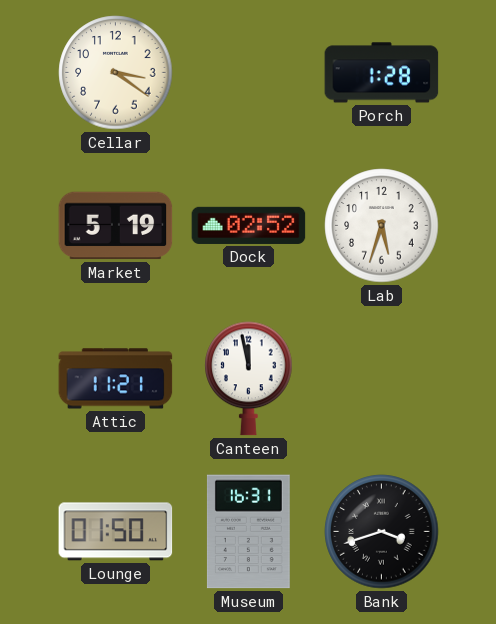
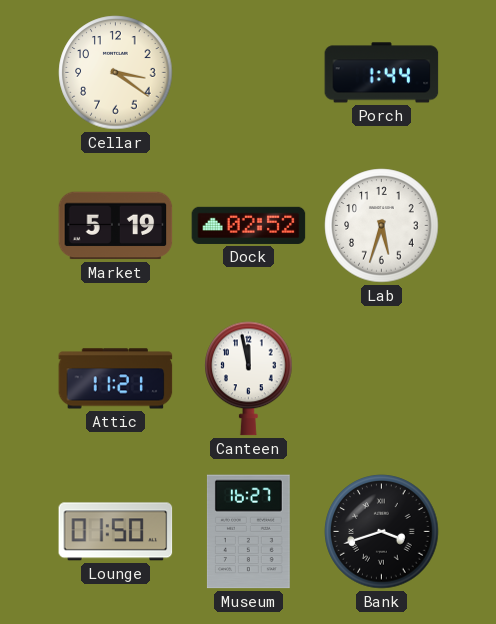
Porch: 1:28 -> 1:44 (382, 73)
Museum: 16:31 -> 16:27 (248, 532)
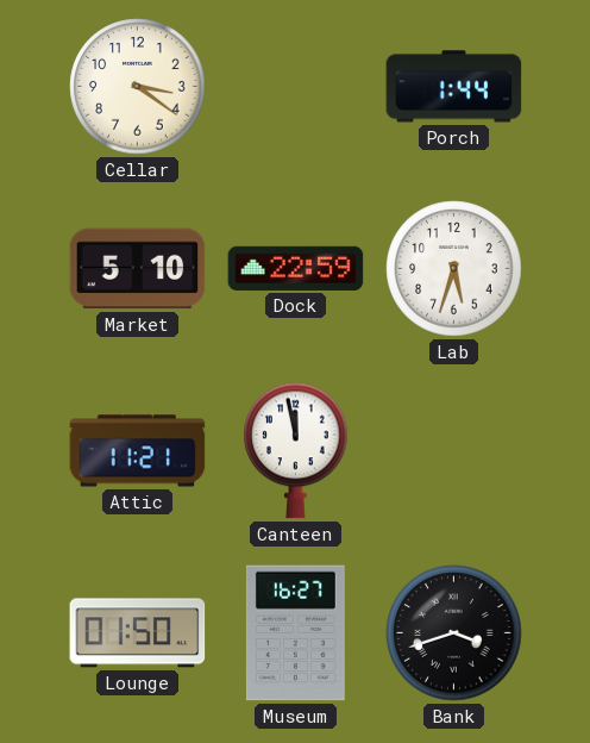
Market: 5:19 -> 5:10 (138, 269)
Dock: 02:52 -> 22:59 (296, 268)
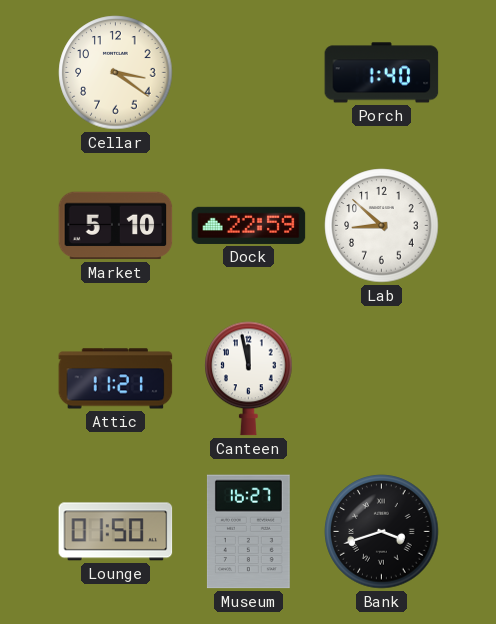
Porch: 1:44 -> 1:40 (382, 73)
Lab: 5:33 -> 8:52 (382, 226)
